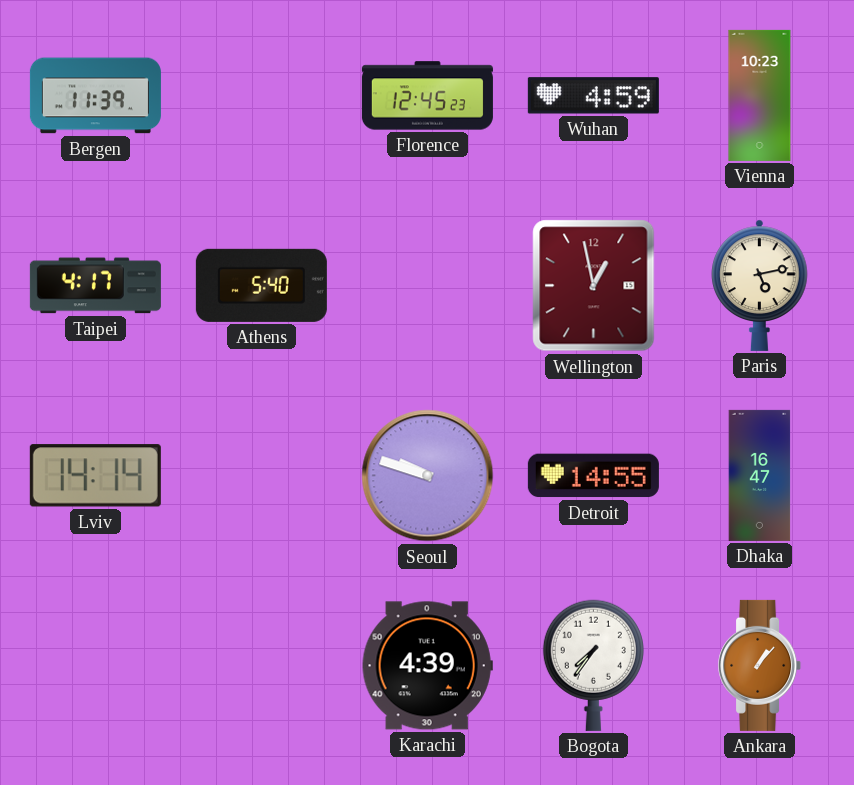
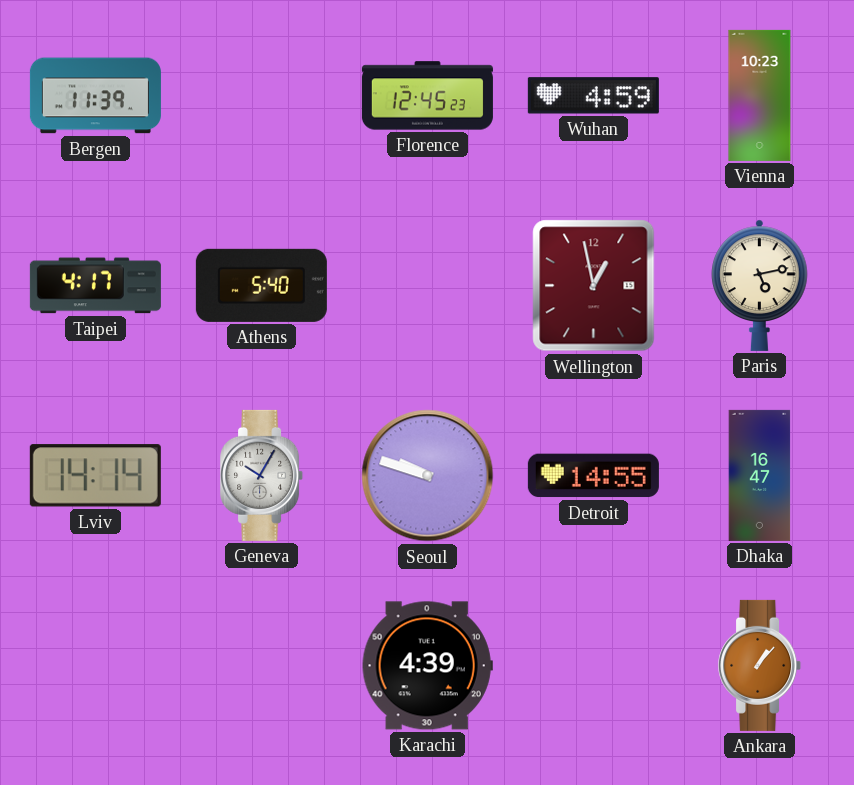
Geneva: none -> 10:05 (262, 475)
Bogota: 7:36 -> none (593, 665)
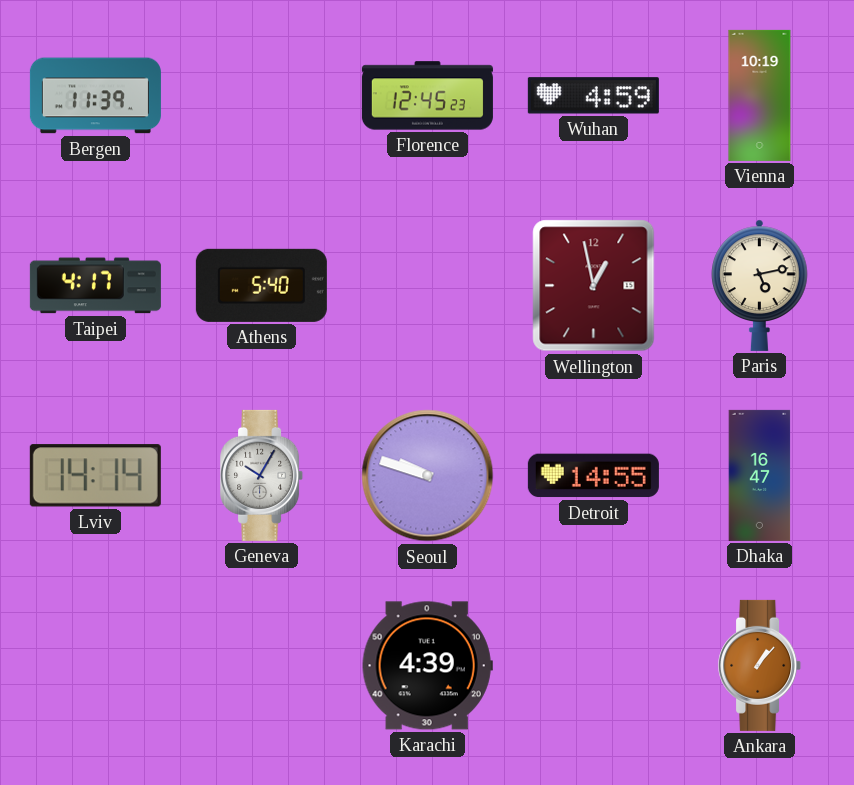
Vienna: 10:23 -> 10:19 (760, 95)
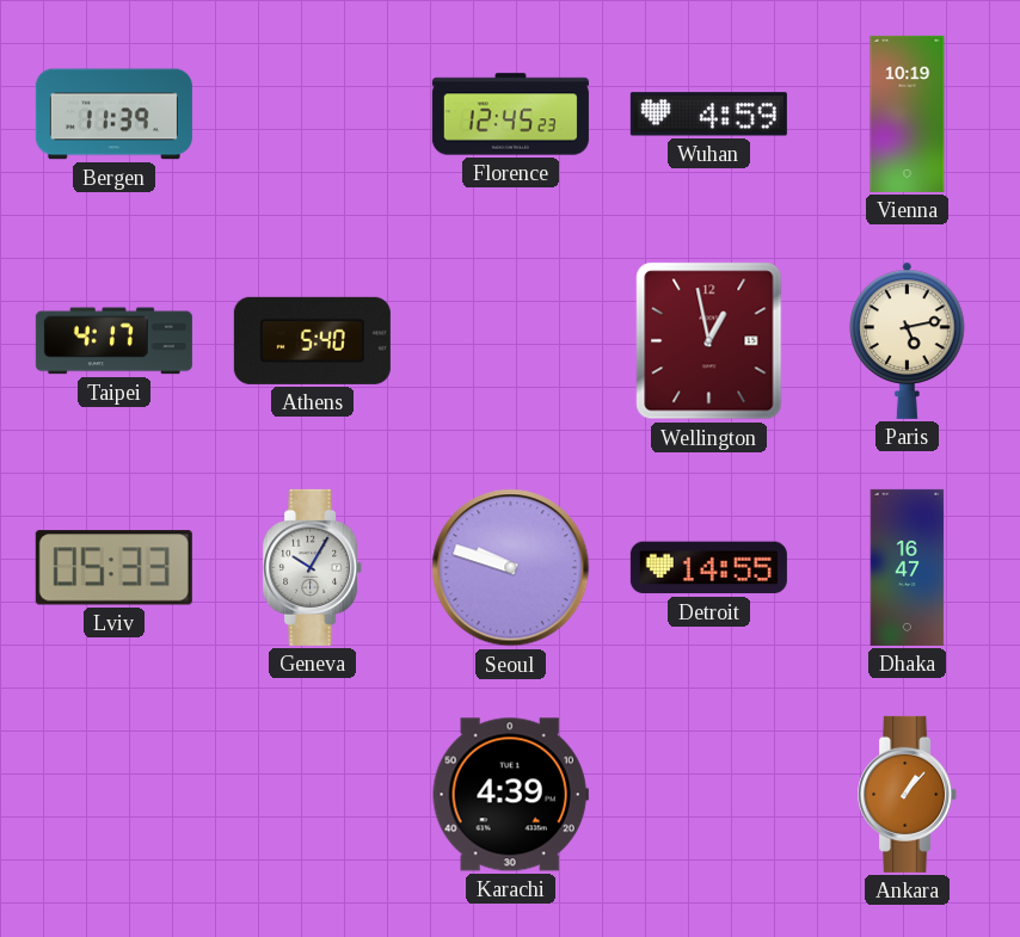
Lviv: 14:14 -> 05:33 (113, 568)
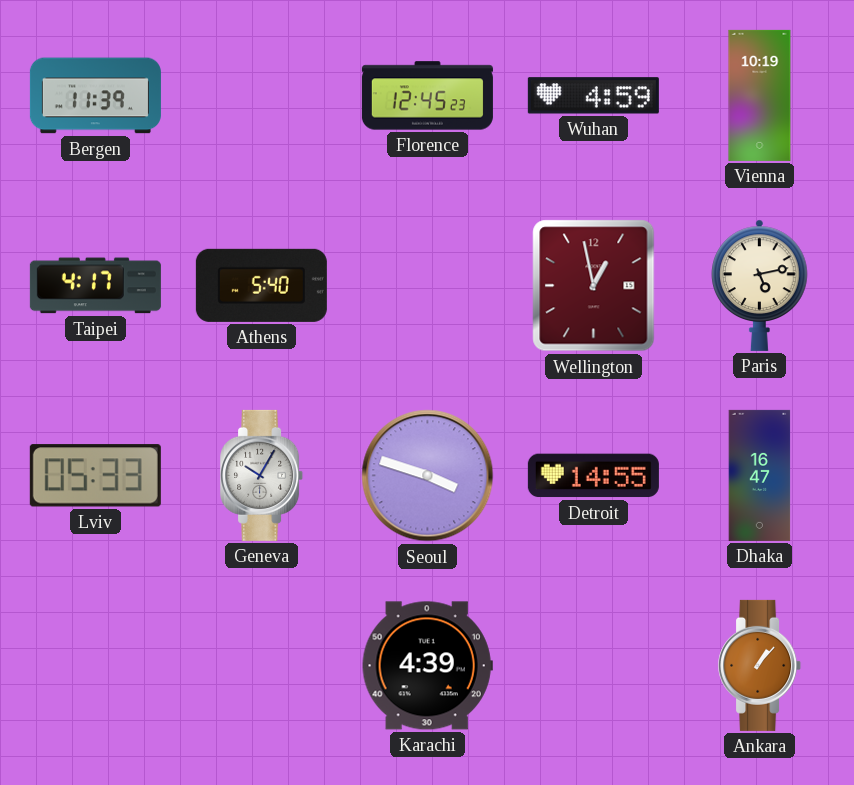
Seoul: 9:48 -> 3:48 (428, 476)
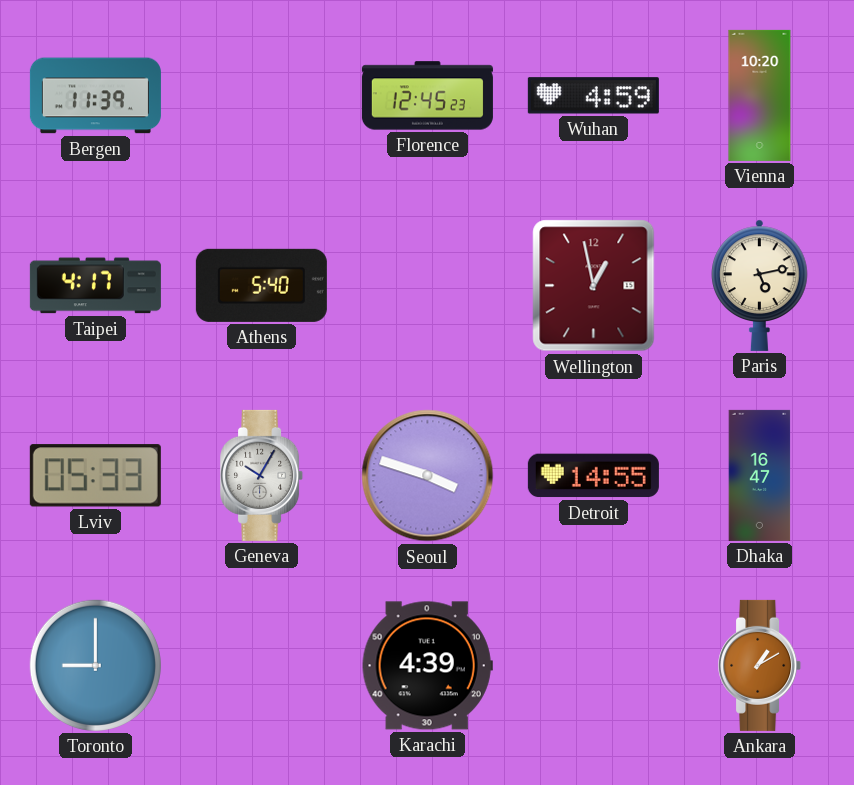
Vienna: 10:19 -> 10:20 (760, 95)
Toronto: none -> 9:00 (95, 665)
Ankara: 1:07 -> 1:10 (760, 665)
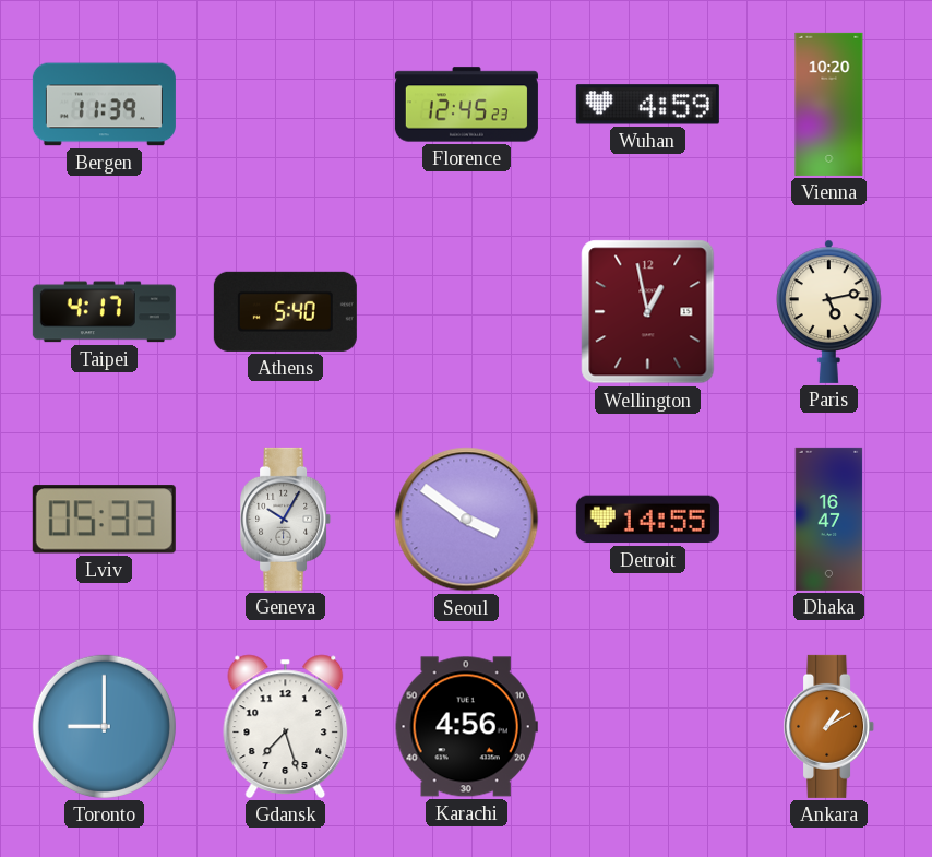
Seoul: 3:48 -> 3:51 (467, 520)
Gdansk: none -> 7:27 (286, 726)
Karachi: 4:39 -> 4:56 (466, 727)
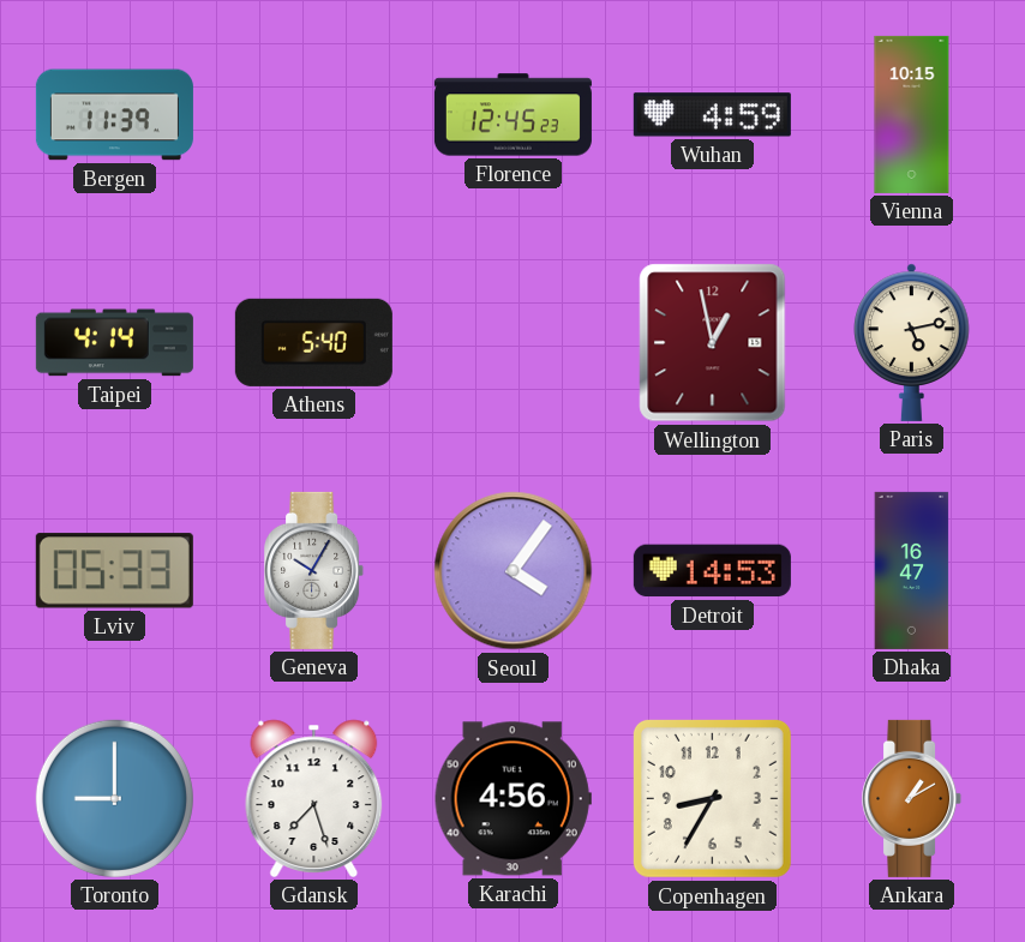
Vienna: 10:20 -> 10:15 (912, 114)
Taipei: 4:17 -> 4:14 (114, 343)
Seoul: 3:51 -> 4:06 (514, 571)
Detroit: 14:55 -> 14:53 (712, 571)
Copenhagen: none -> 8:35 (712, 798)
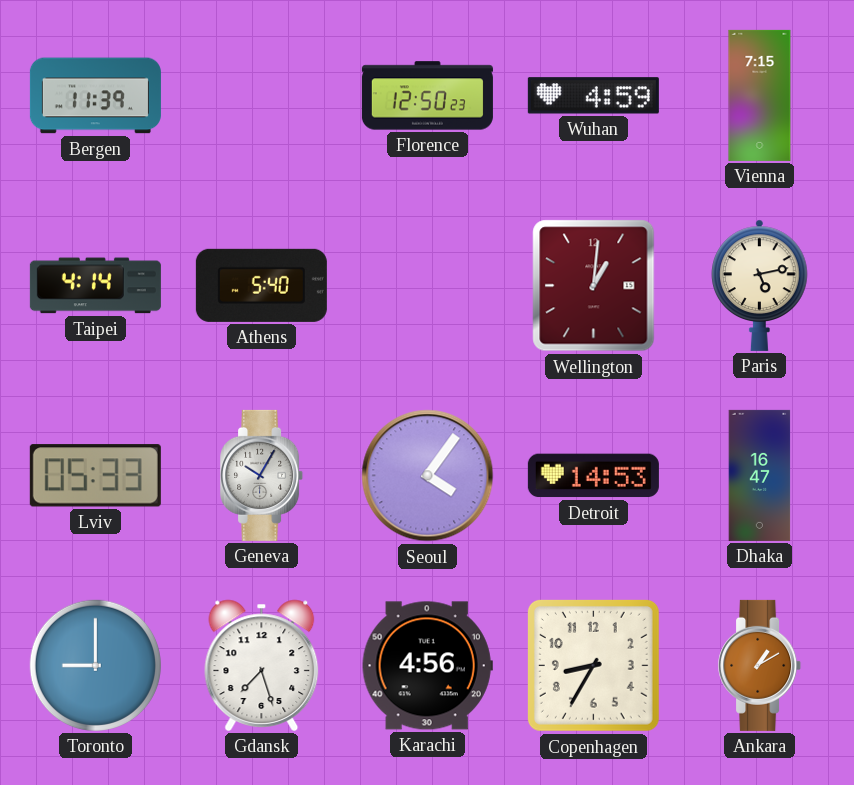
Florence: 12:45 -> 12:50 (427, 96)
Vienna: 10:15 -> 7:15 (760, 95)
Wellington: 12:58 -> 1:01 (594, 286)
